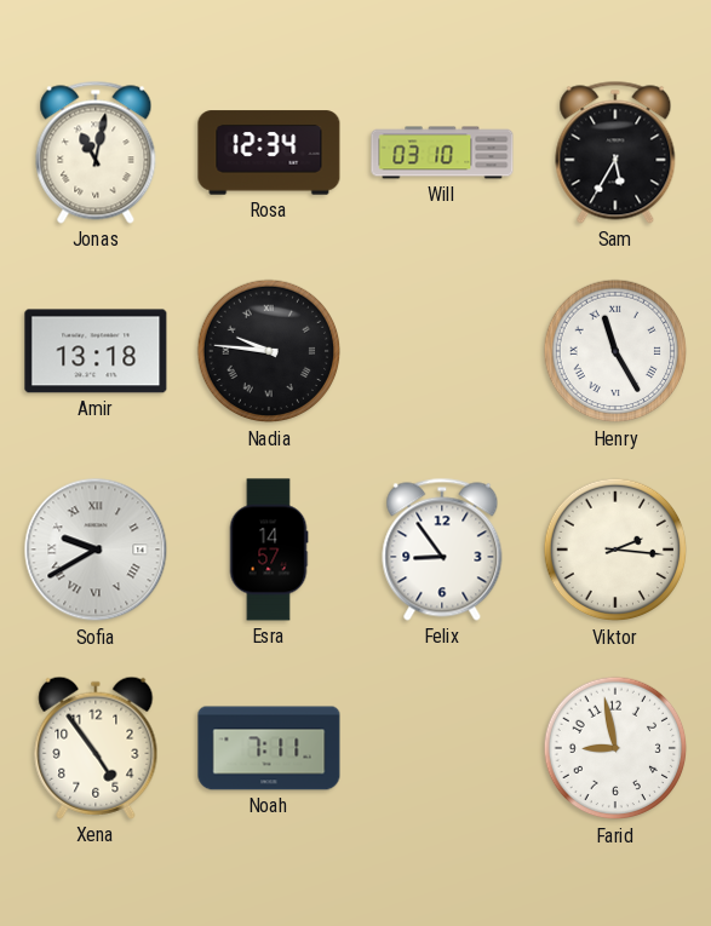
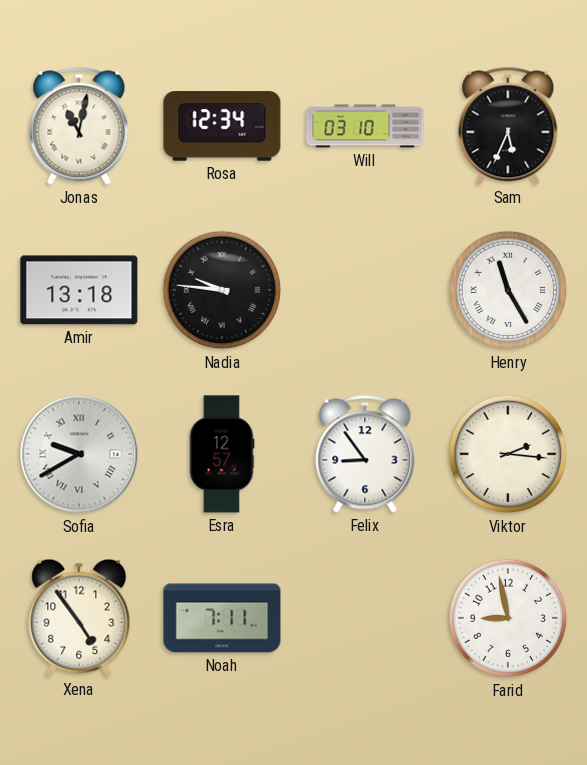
Sam: 5:35 -> 5:34 (508, 126)
Esra: 14:57 -> 12:57 (222, 454)
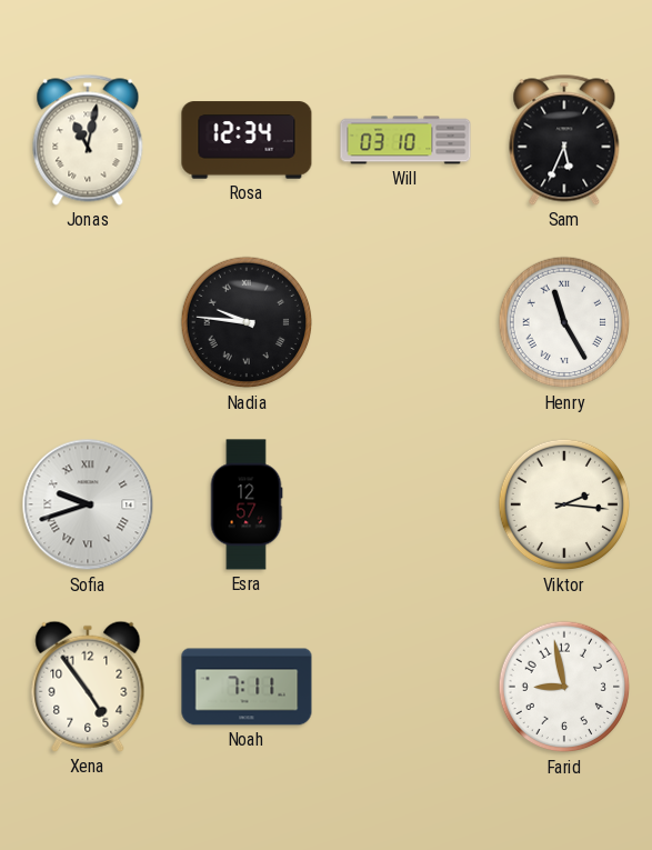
Amir: 13:18 -> none (79, 290)
Sofia: 9:40 -> 9:42 (88, 504)
Felix: 8:54 -> none (365, 454)
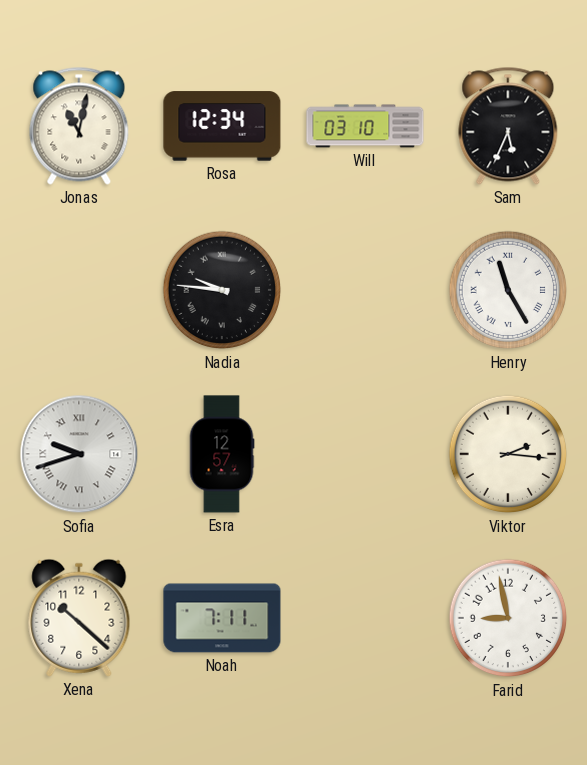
Xena: 4:54 -> 10:22 (79, 618)
